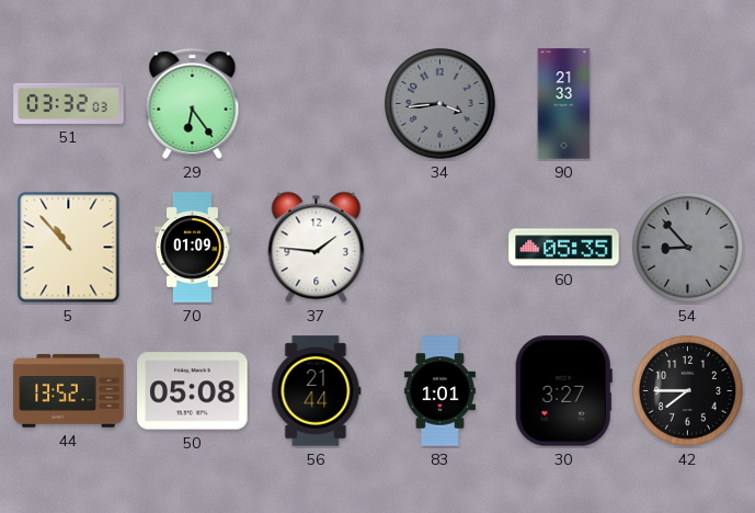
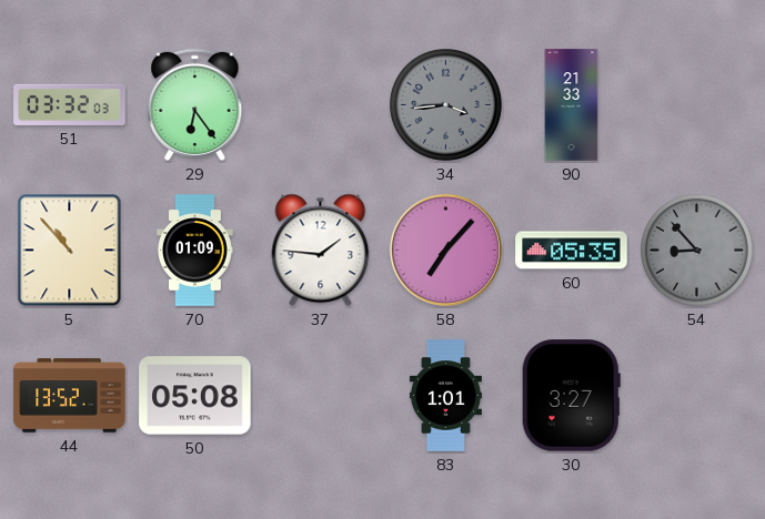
58: none -> 7:07 (445, 250)
56: 21:44 -> none (317, 391)
42: 7:45 -> none (687, 390)
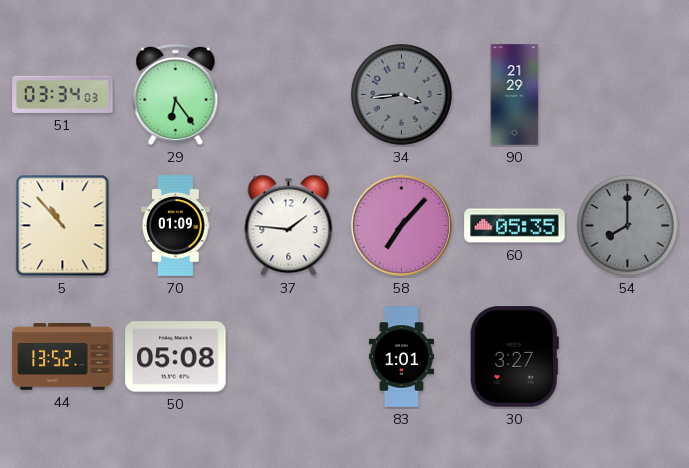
51: 03:32 -> 03:34 (63, 94)
90: 21:33 -> 21:29 (515, 95)
54: 8:53 -> 8:00 (627, 225)
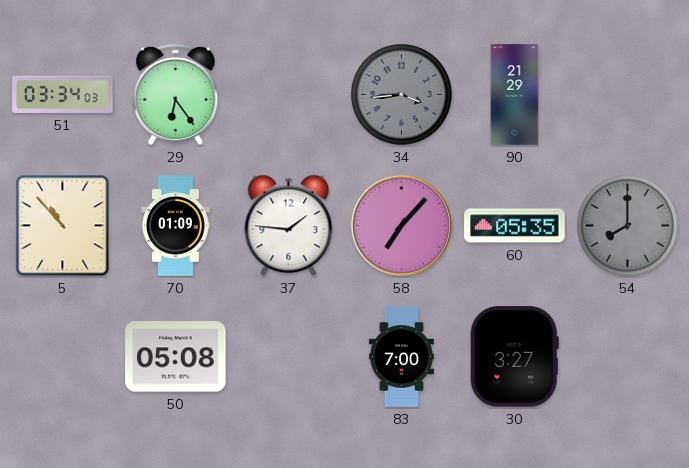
44: 13:52 -> none (63, 357)
83: 1:01 -> 7:00 (401, 357)
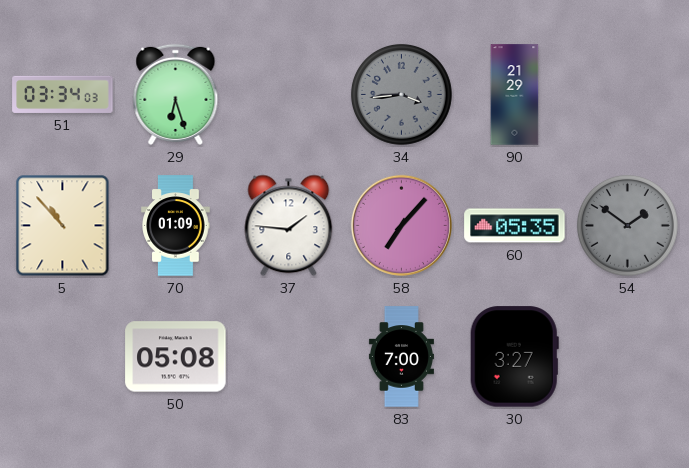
29: 6:24 -> 6:27 (176, 94)
54: 8:00 -> 1:51 (627, 225)
